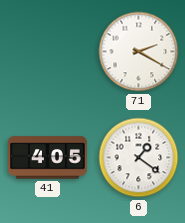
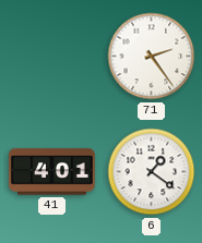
71: 2:20 -> 2:24 (152, 57)
41: 4:05 -> 4:01 (52, 172)
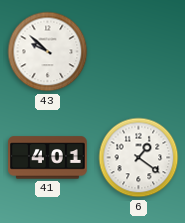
43: none -> 9:52 (48, 52)
71: 2:24 -> none (152, 57)
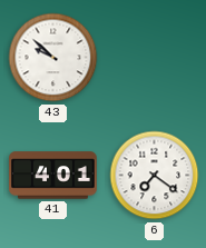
6: 1:21 -> 7:21 (155, 176)
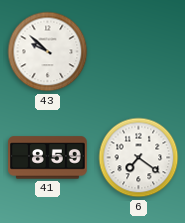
41: 4:01 -> 8:59 (48, 158)
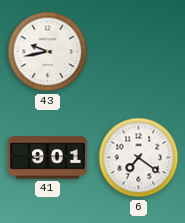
43: 9:52 -> 9:43 (48, 52)
41: 8:59 -> 9:01 (48, 158)
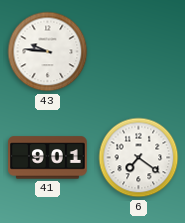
43: 9:43 -> 9:46 (48, 52)
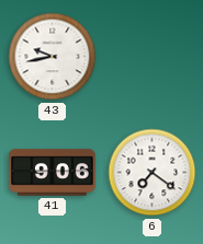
43: 9:46 -> 9:43 (53, 57)
41: 9:01 -> 9:06 (53, 173)
